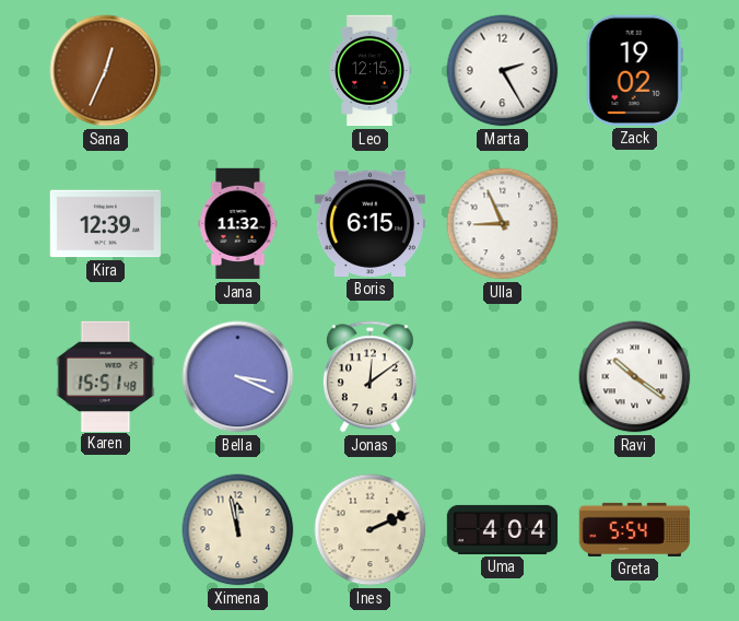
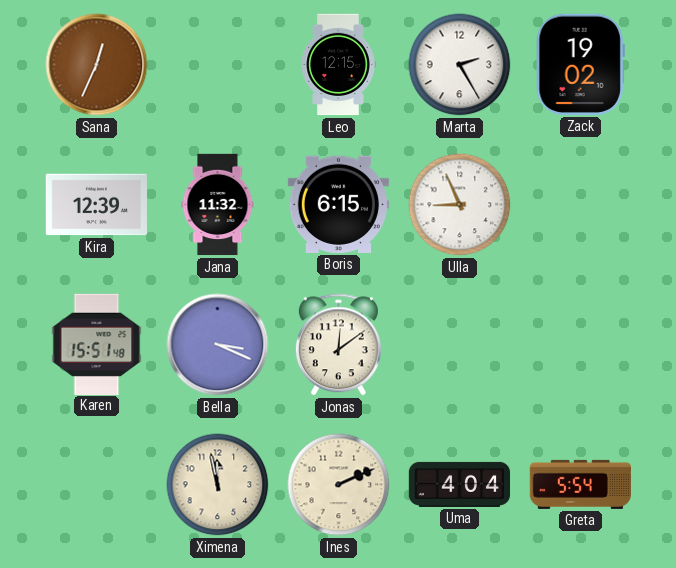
Ravi: 10:21 -> none (635, 377)
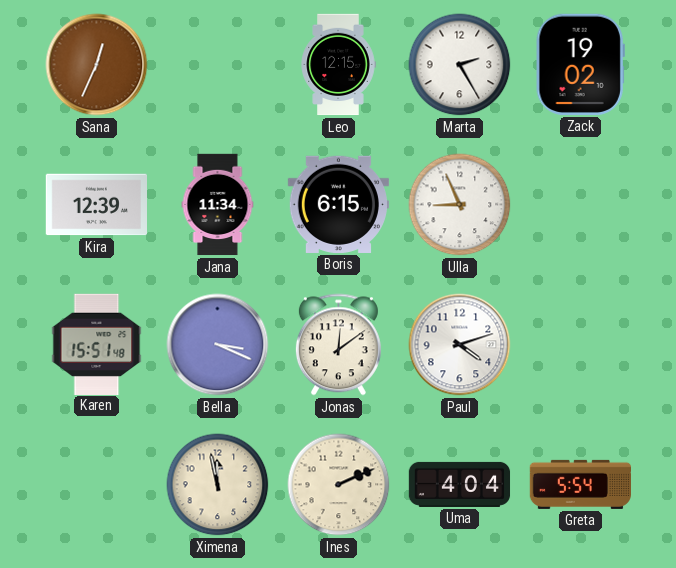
Jana: 11:32 -> 11:34 (218, 205)
Paul: none -> 4:12 (460, 345)
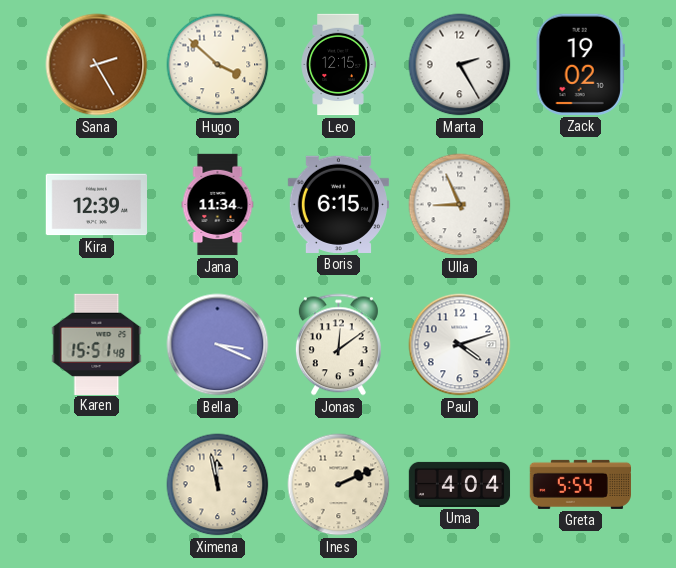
Sana: 12:34 -> 2:25 (97, 65)
Hugo: none -> 3:52 (218, 65)
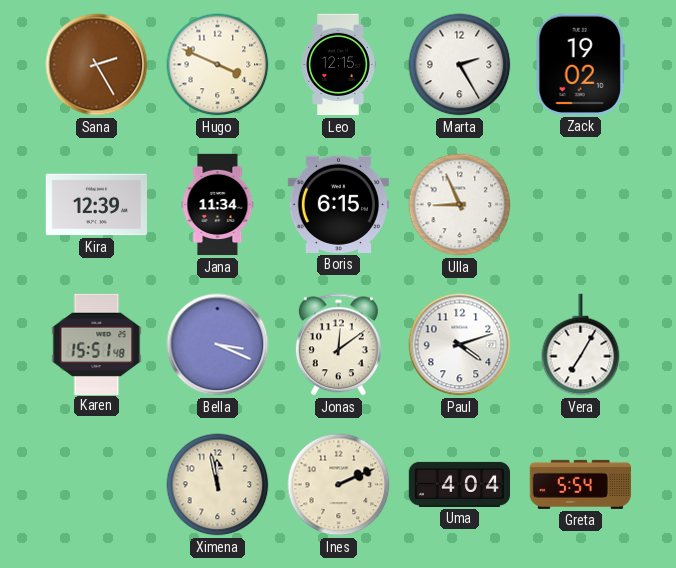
Hugo: 3:52 -> 3:49 (218, 65)
Vera: none -> 7:05 (581, 345)
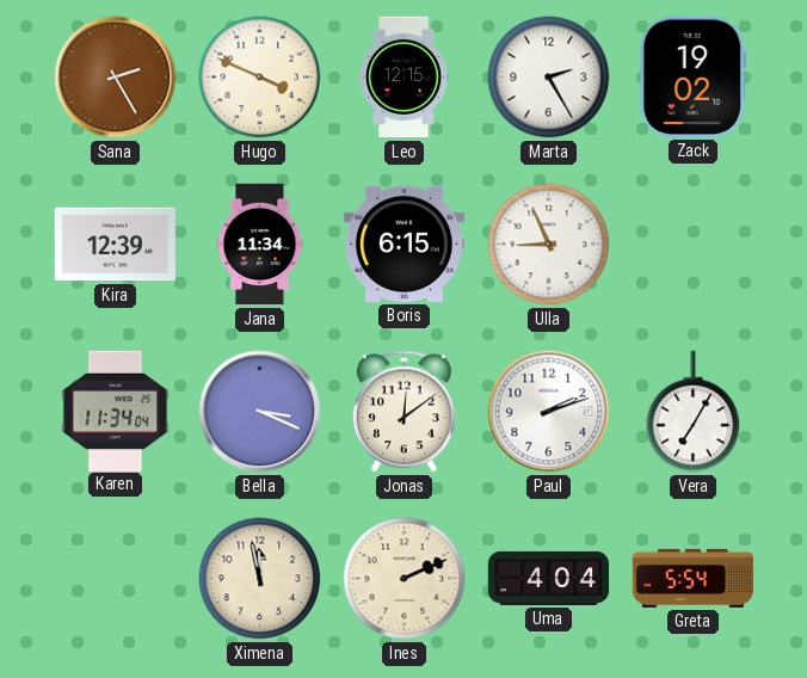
Karen: 15:51 -> 11:34 (116, 411)
Paul: 4:12 -> 2:12 (549, 412)
